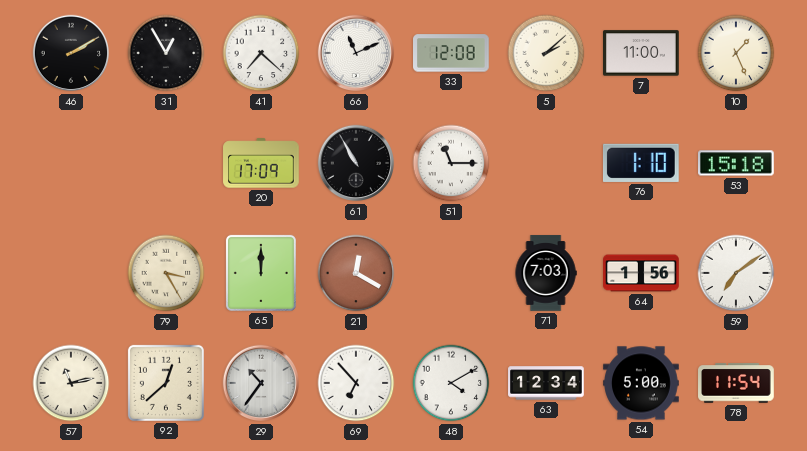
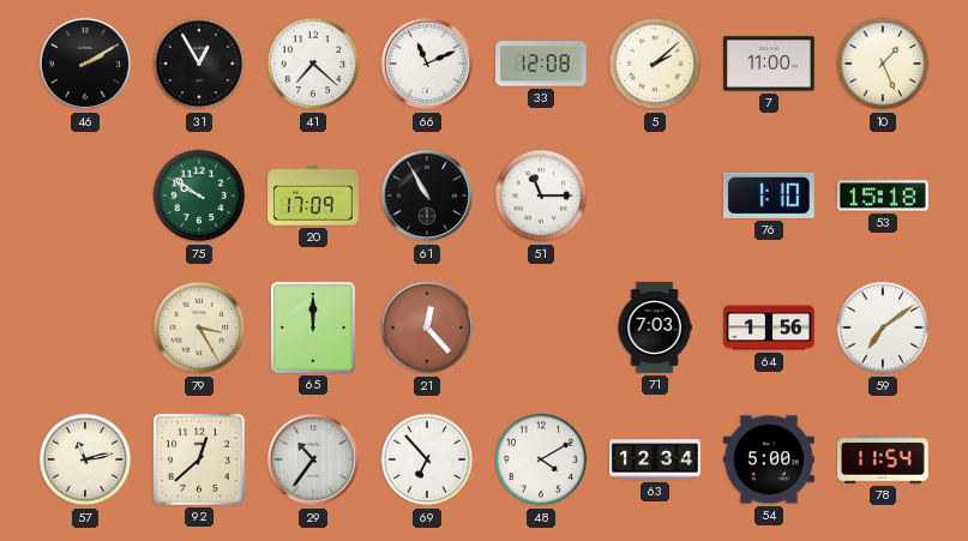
75: none -> 9:51 (199, 196)
21: 12:20 -> 12:23 (427, 327)
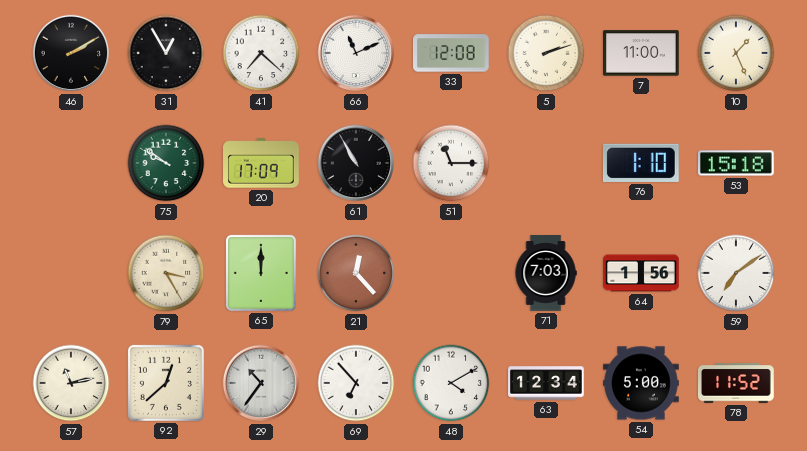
5: 2:08 -> 2:12 (546, 53)
78: 11:54 -> 11:52 (736, 383)
